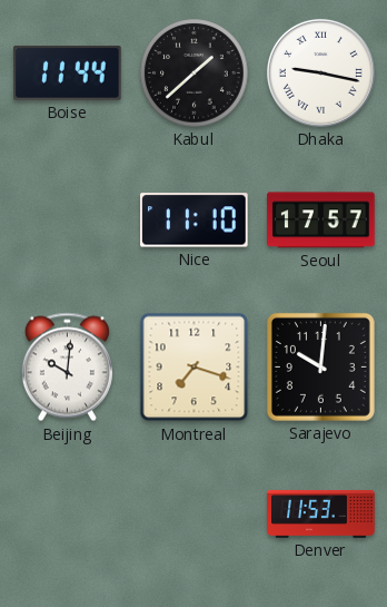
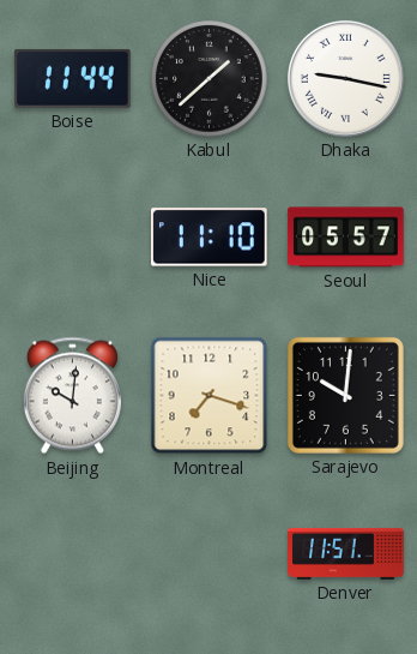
Seoul: 17:57 -> 05:57 (346, 238)
Denver: 11:53 -> 11:51 (346, 553)
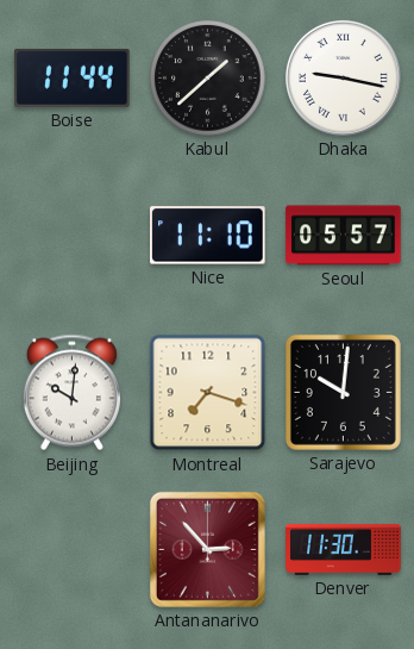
Antananarivo: none -> 2:53 (207, 549)
Denver: 11:51 -> 11:30 (344, 549)
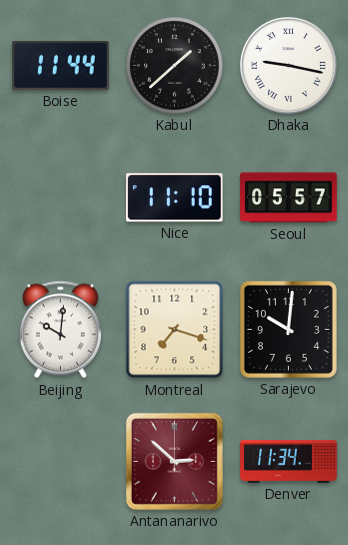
Antananarivo: 2:53 -> 2:52 (174, 461)
Denver: 11:30 -> 11:34 (289, 461)
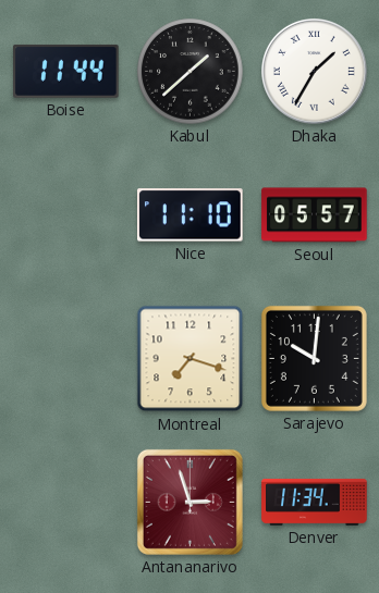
Dhaka: 9:17 -> 1:35 (314, 71)
Beijing: 10:01 -> none (60, 330)
Antananarivo: 2:52 -> 2:57 (189, 502)
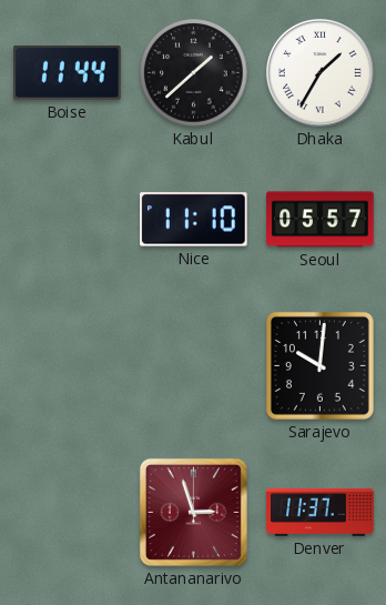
Montreal: 7:18 -> none (191, 359)
Denver: 11:34 -> 11:37 (321, 512)
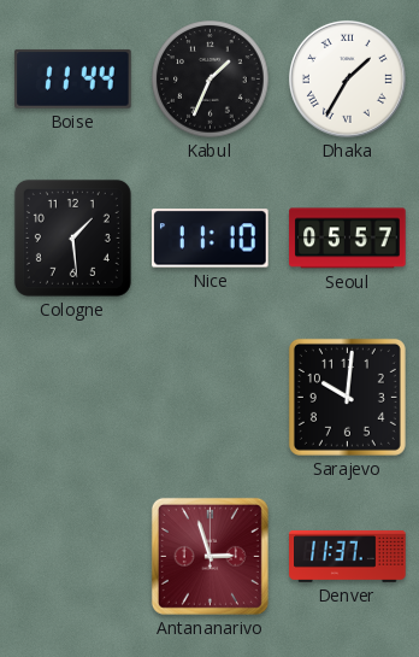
Kabul: 1:38 -> 1:34 (211, 80)
Cologne: none -> 1:29 (72, 237)
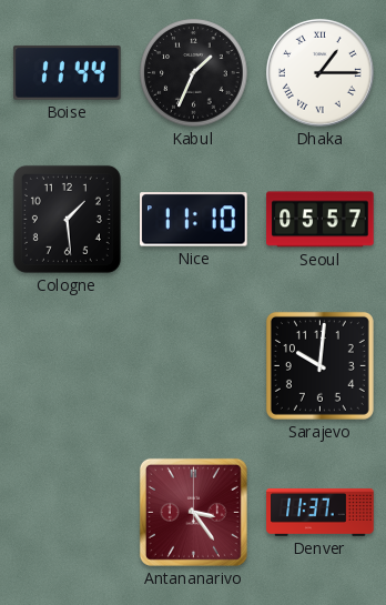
Dhaka: 1:35 -> 1:15 (319, 72)
Antananarivo: 2:57 -> 3:24 (193, 512)
